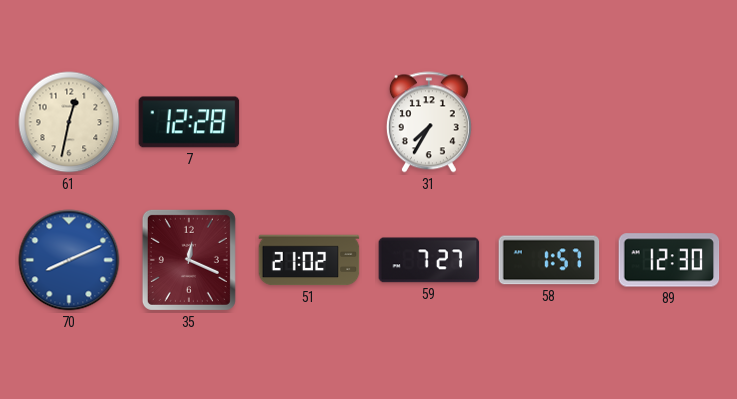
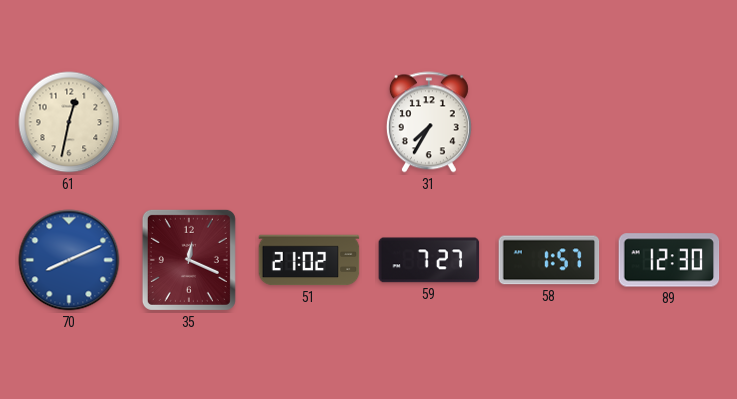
7: 12:28 -> none (189, 122)
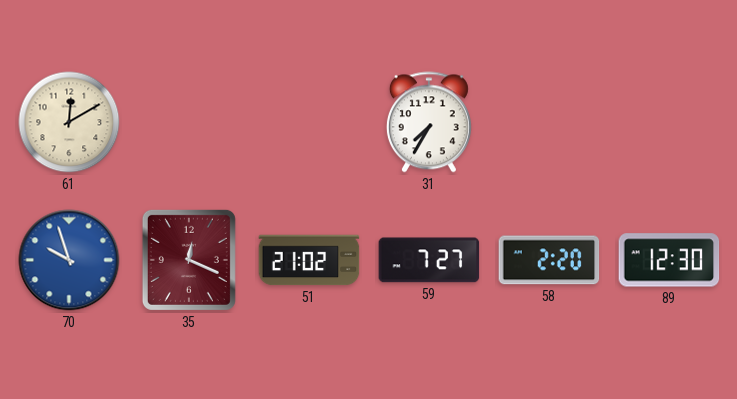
61: 12:32 -> 12:10 (69, 122)
70: 8:11 -> 9:57 (69, 260)
58: 1:57 -> 2:20 (549, 260)
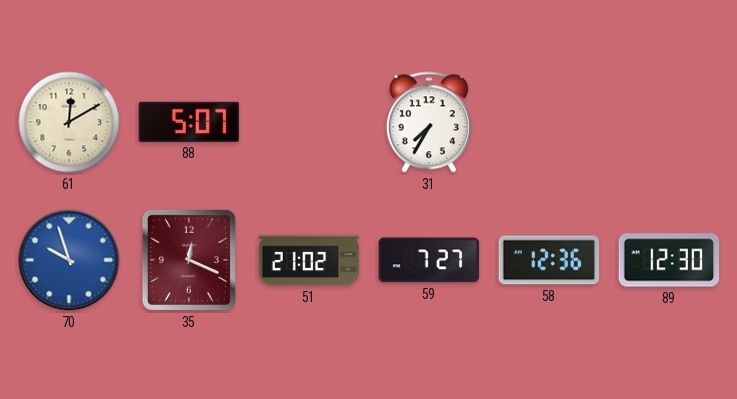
88: none -> 5:07 (189, 122)
58: 2:20 -> 12:36 (549, 260)
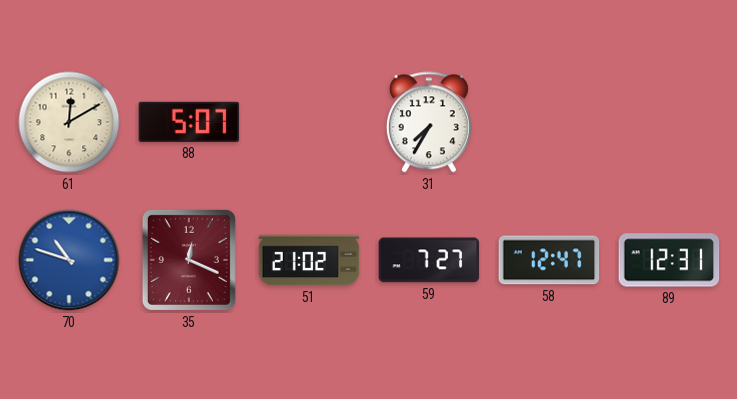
70: 9:57 -> 10:48 (69, 260)
58: 12:36 -> 12:47 (549, 260)
89: 12:30 -> 12:31 (669, 260)
